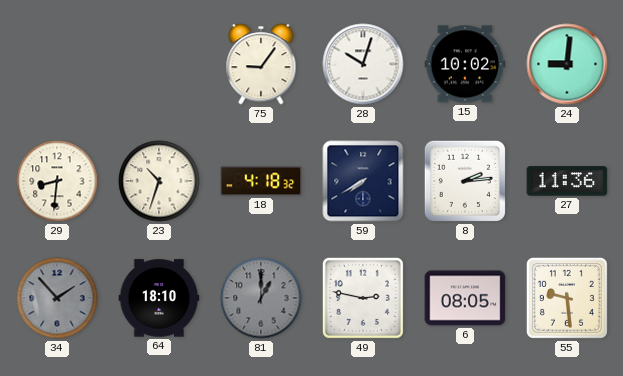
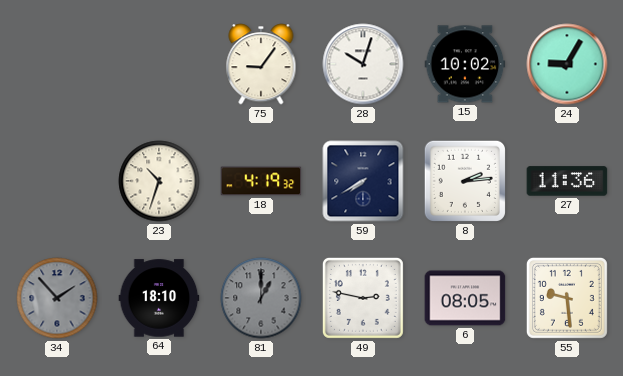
24: 9:01 -> 9:05 (567, 64)
29: 8:31 -> none (57, 181)
18: 4:18 -> 4:19 (261, 181)
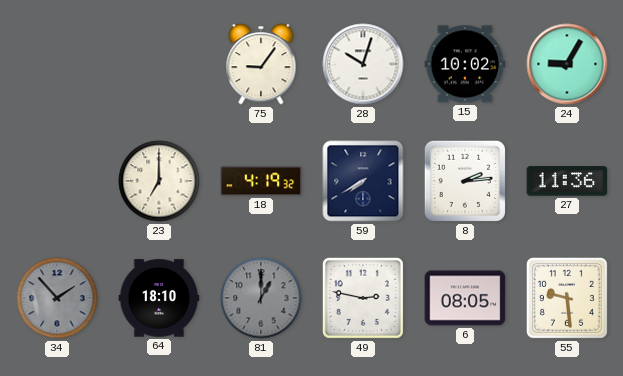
23: 10:33 -> 7:00 (159, 181)
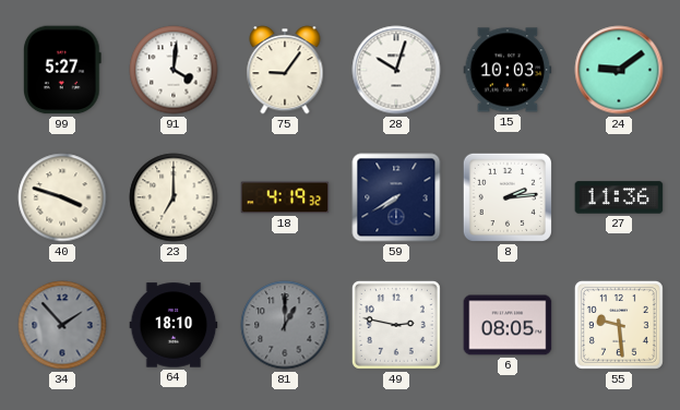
99: none -> 5:27 (62, 70)
91: none -> 4:01 (174, 70)
15: 10:02 -> 10:03 (508, 70)
24: 9:05 -> 9:09 (619, 70)
40: none -> 3:48 (62, 197)
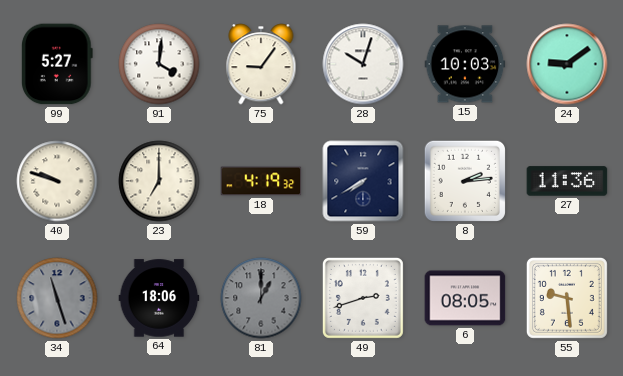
40: 3:48 -> 9:48 (57, 181)
34: 1:53 -> 11:27 (57, 298)
64: 18:10 -> 18:06 (159, 298)
49: 2:47 -> 2:42 (363, 298)
